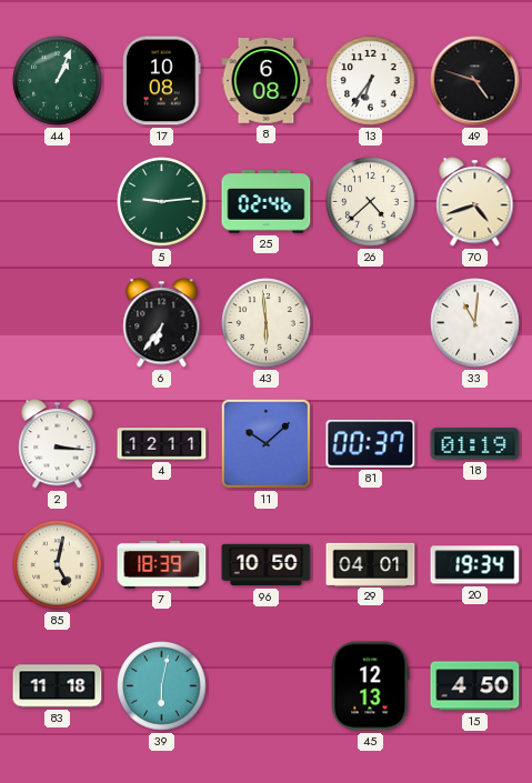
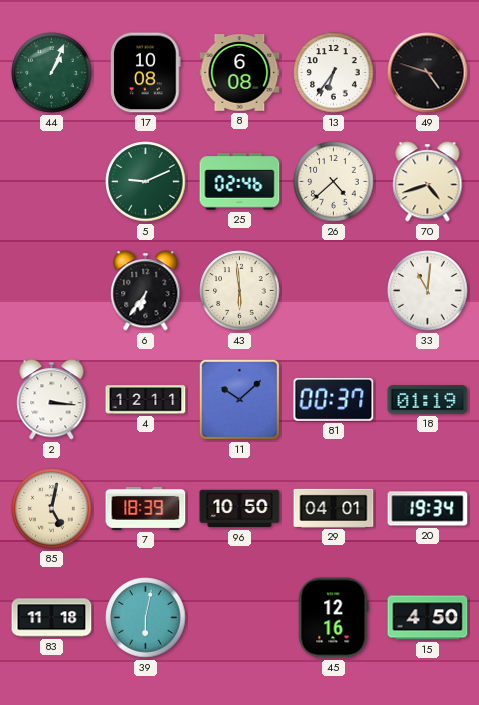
5: 9:14 -> 9:11 (146, 182)
45: 12:13 -> 12:16 (333, 618)
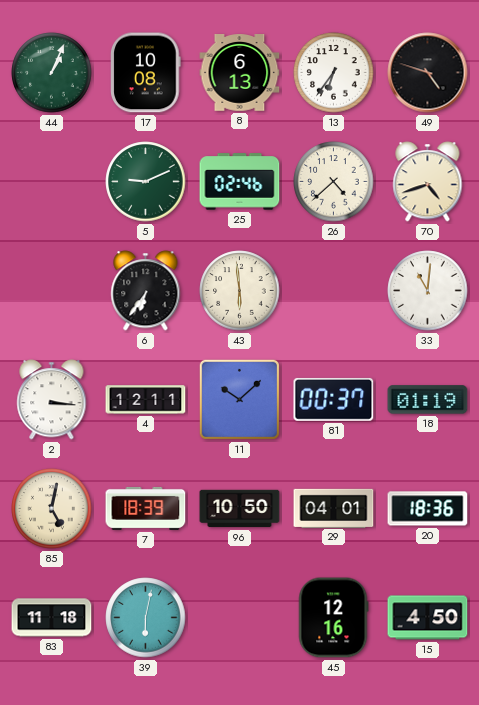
8: 6:08 -> 6:13 (240, 73)
20: 19:34 -> 18:36 (428, 509)
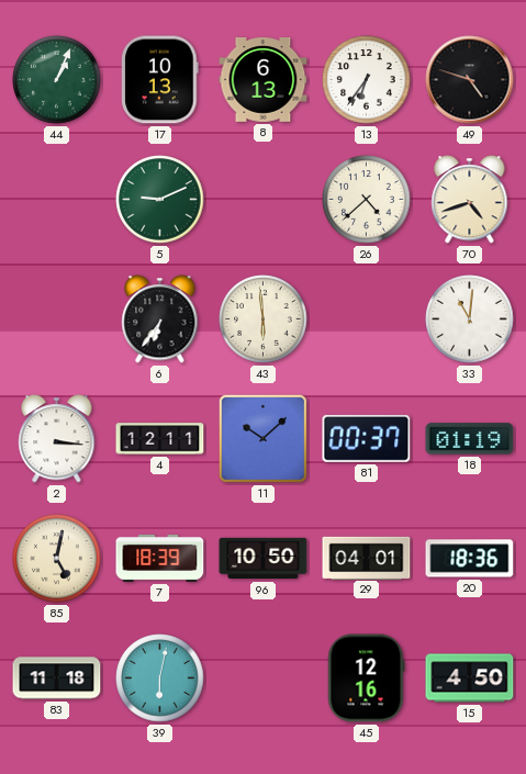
17: 10:08 -> 10:13 (160, 80)
25: 02:46 -> none (240, 182)
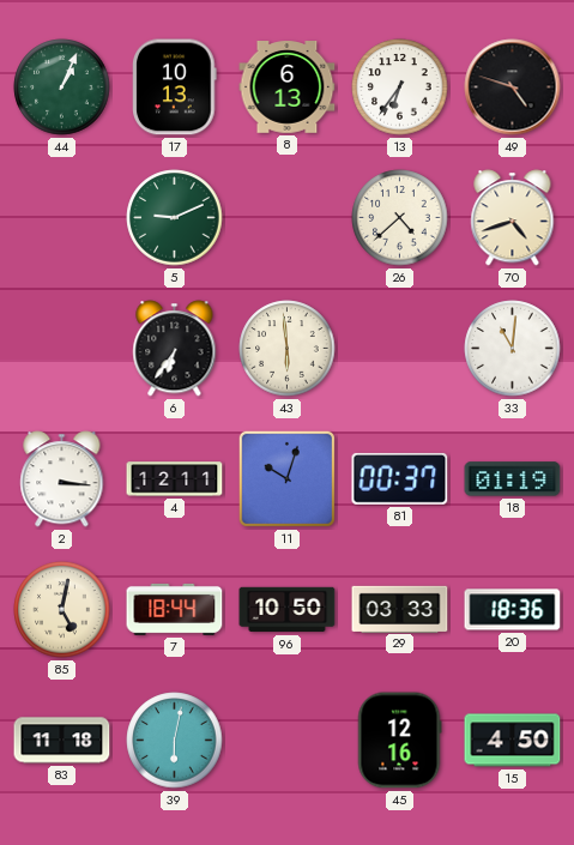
11: 10:08 -> 10:03 (286, 478)
7: 18:39 -> 18:44 (175, 609)
29: 04:01 -> 03:33 (400, 609)
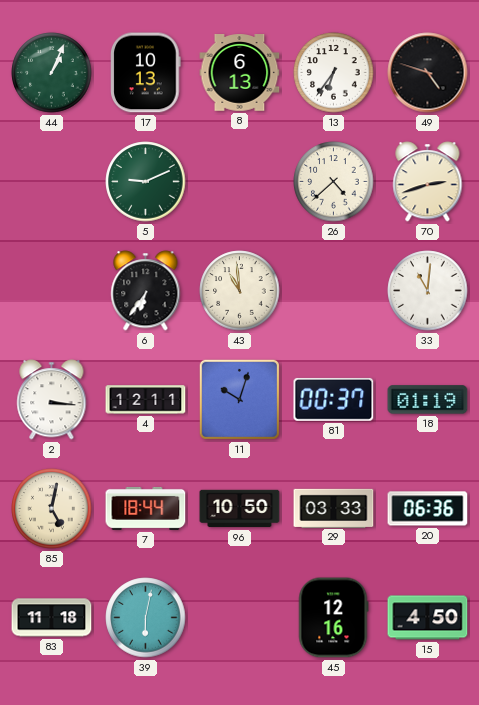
70: 4:42 -> 2:42 (428, 182)
43: 5:59 -> 10:59 (240, 291)
20: 18:36 -> 06:36 (428, 509)
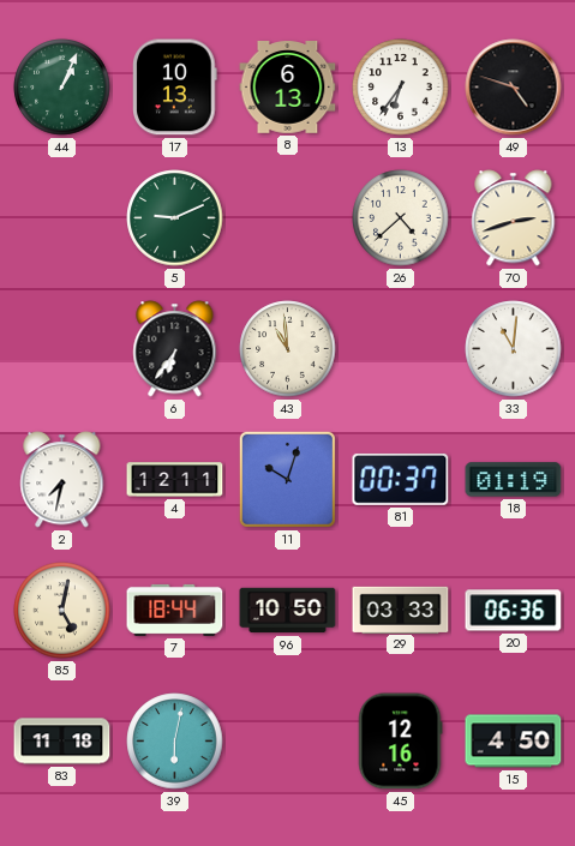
2: 3:16 -> 7:32 (62, 480)
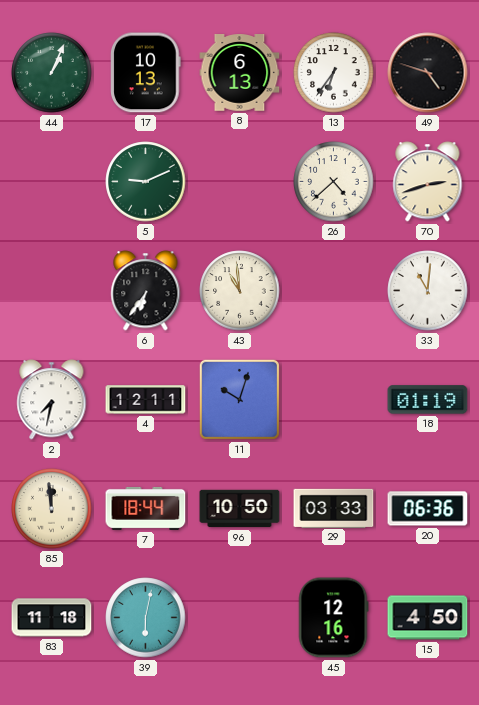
81: 00:37 -> none (401, 479)
85: 5:02 -> 11:59 (52, 509)
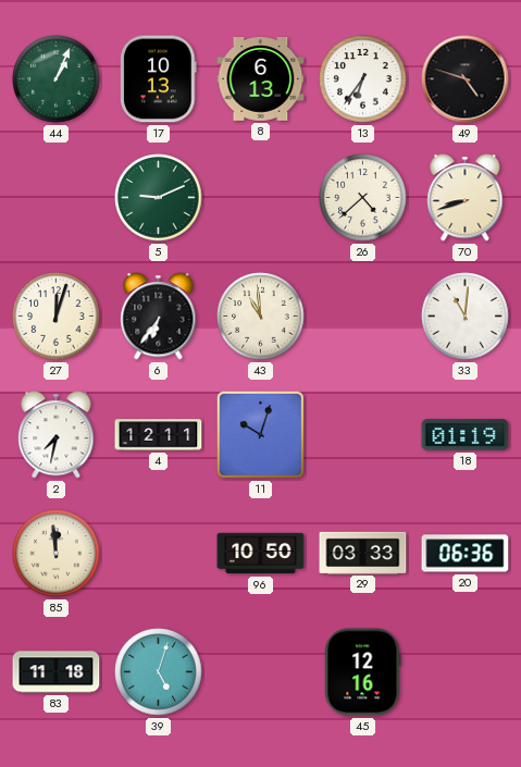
70: 2:42 -> 8:42 (466, 198)
27: none -> 12:03 (57, 317)
7: 18:44 -> none (146, 508)
39: 6:02 -> 5:03 (159, 672)
15: 4:50 -> none (428, 618)
